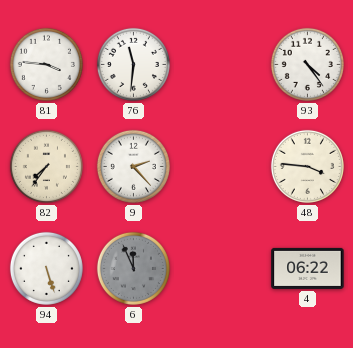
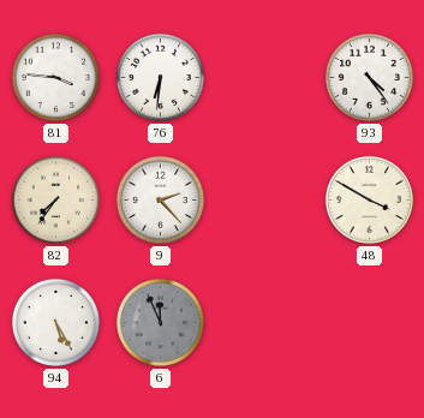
76: 11:31 -> 6:31 (160, 77)
48: 3:46 -> 3:50 (369, 199)
94: 5:27 -> 5:25 (55, 322)
4: 06:22 -> none (308, 268)
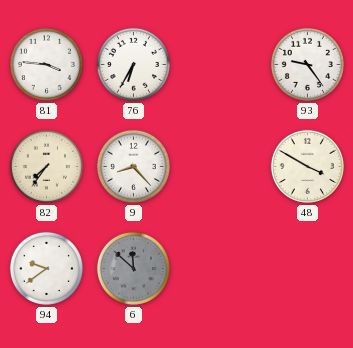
76: 6:31 -> 6:35 (133, 64)
93: 4:24 -> 9:24 (307, 64)
9: 2:23 -> 8:23 (133, 166)
94: 5:25 -> 9:39 (46, 268)
6: 11:56 -> 11:52 (133, 268)
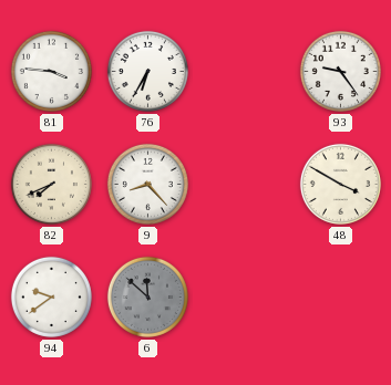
82: 7:36 -> 7:41 (51, 184)
